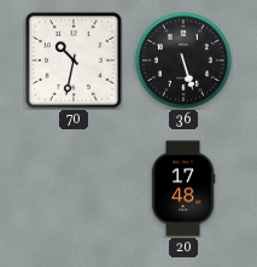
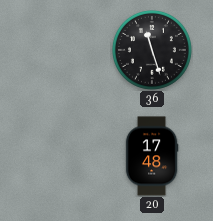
70: 10:32 -> none (74, 60)
36: 5:27 -> 11:27 (152, 50)
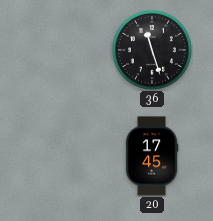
20: 17:48 -> 17:45 (152, 156)
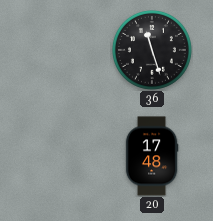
20: 17:45 -> 17:48 (152, 156)
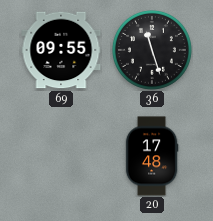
69: none -> 09:55 (61, 50)
